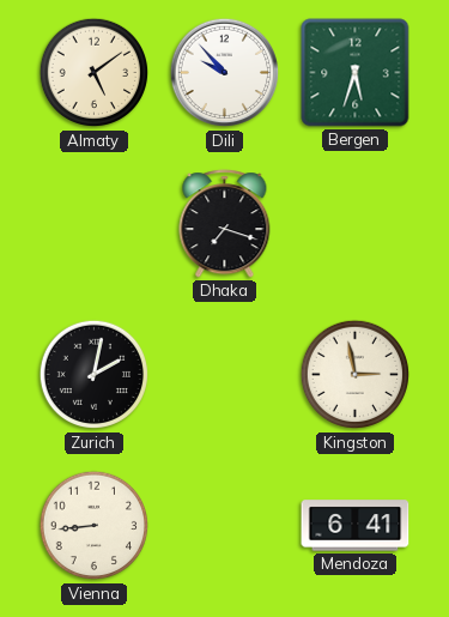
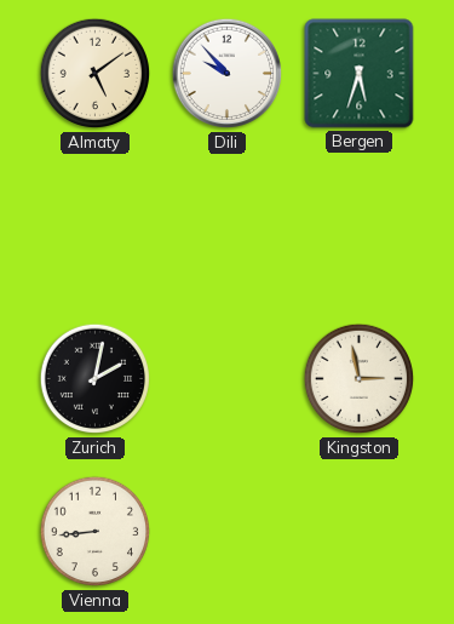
Dhaka: 7:18 -> none (225, 224)
Mendoza: 6:41 -> none (356, 526)
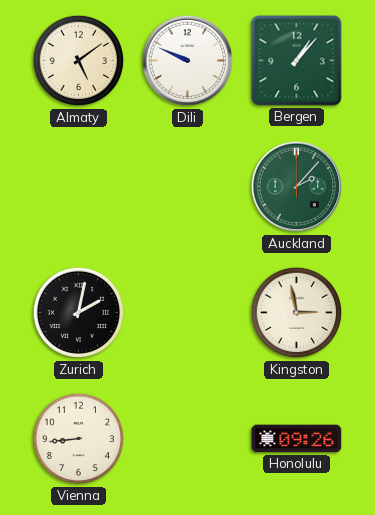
Dili: 9:53 -> 9:49 (188, 61)
Bergen: 5:33 -> 1:07 (297, 61)
Auckland: none -> 2:07 (297, 187)
Honolulu: none -> 09:26 (297, 439)
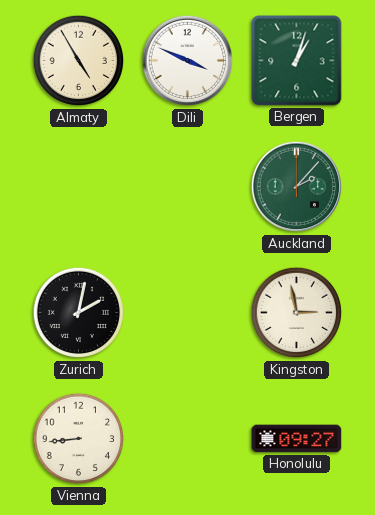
Almaty: 5:09 -> 4:55 (79, 61)
Dili: 9:49 -> 3:49 (188, 61)
Bergen: 1:07 -> 1:03 (297, 61)
Honolulu: 09:26 -> 09:27 (297, 439)
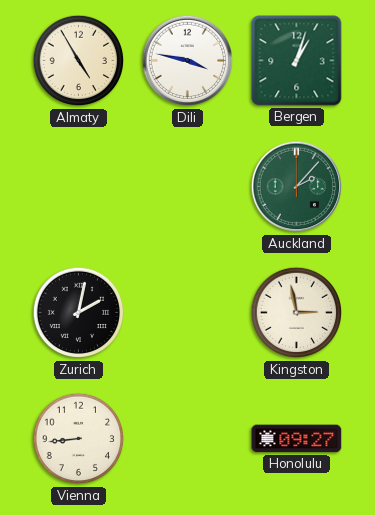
Dili: 3:49 -> 3:47 (188, 61)
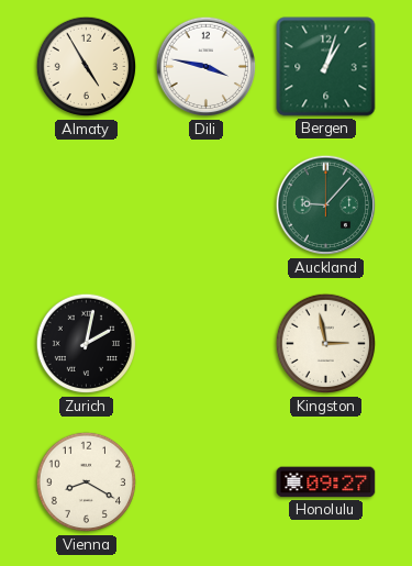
Auckland: 2:07 -> 9:07 (326, 206)
Vienna: 8:44 -> 8:20 (87, 482)
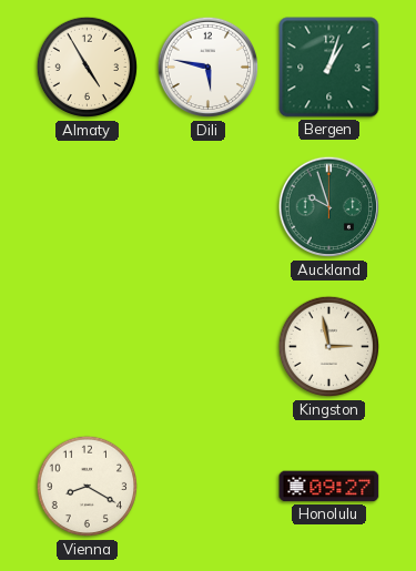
Dili: 3:47 -> 5:47 (209, 68)
Auckland: 9:07 -> 9:57 (329, 207)
Zurich: 2:02 -> none (87, 344)
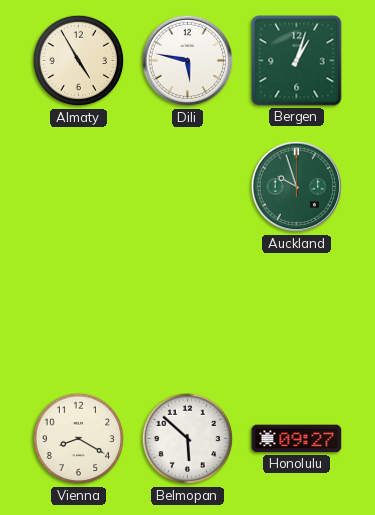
Kingston: 2:58 -> none (329, 347)
Belmopan: none -> 5:52 (188, 439)
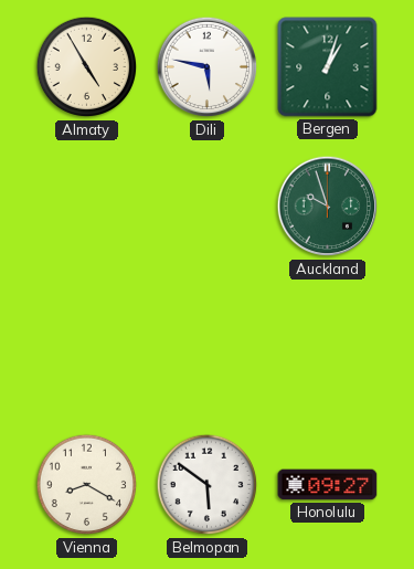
Belmopan: 5:52 -> 5:51 (208, 485)
